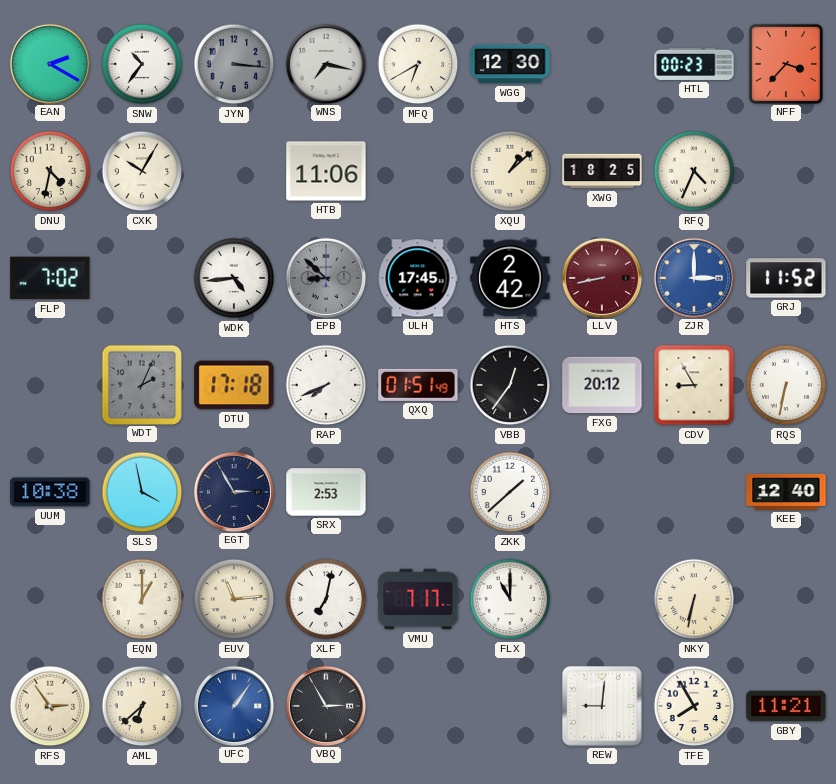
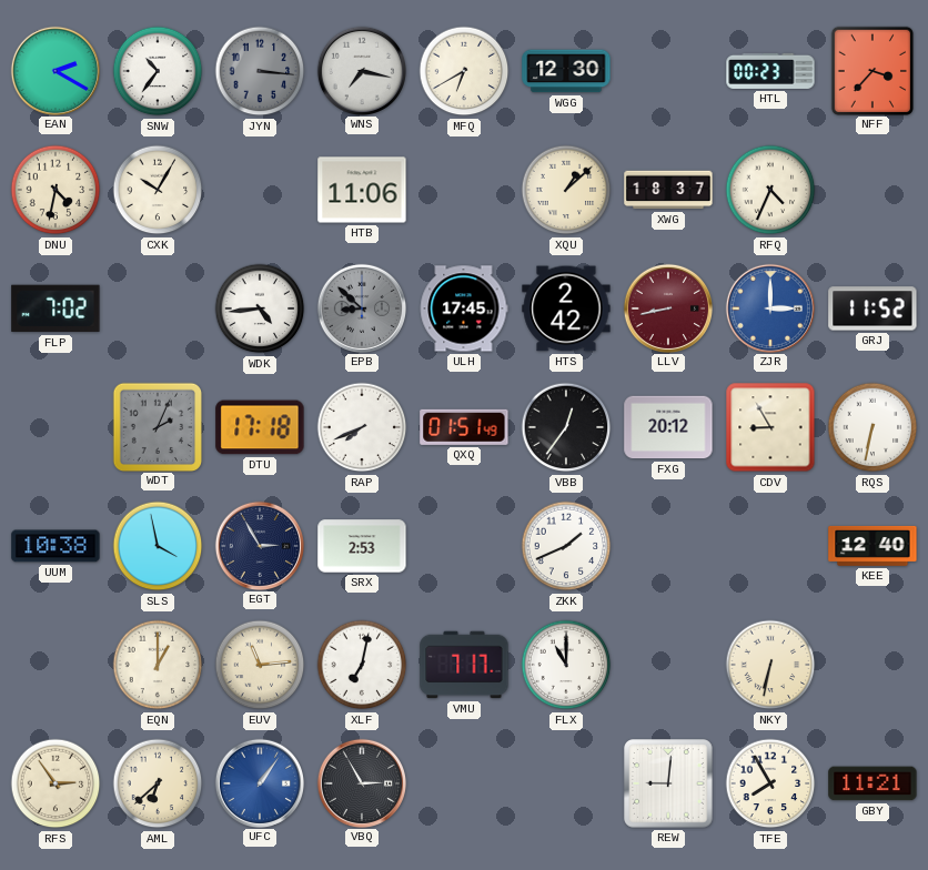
XWG: 18:25 -> 18:37 (668, 190)
ZKK: 1:38 -> 1:41 (566, 546)
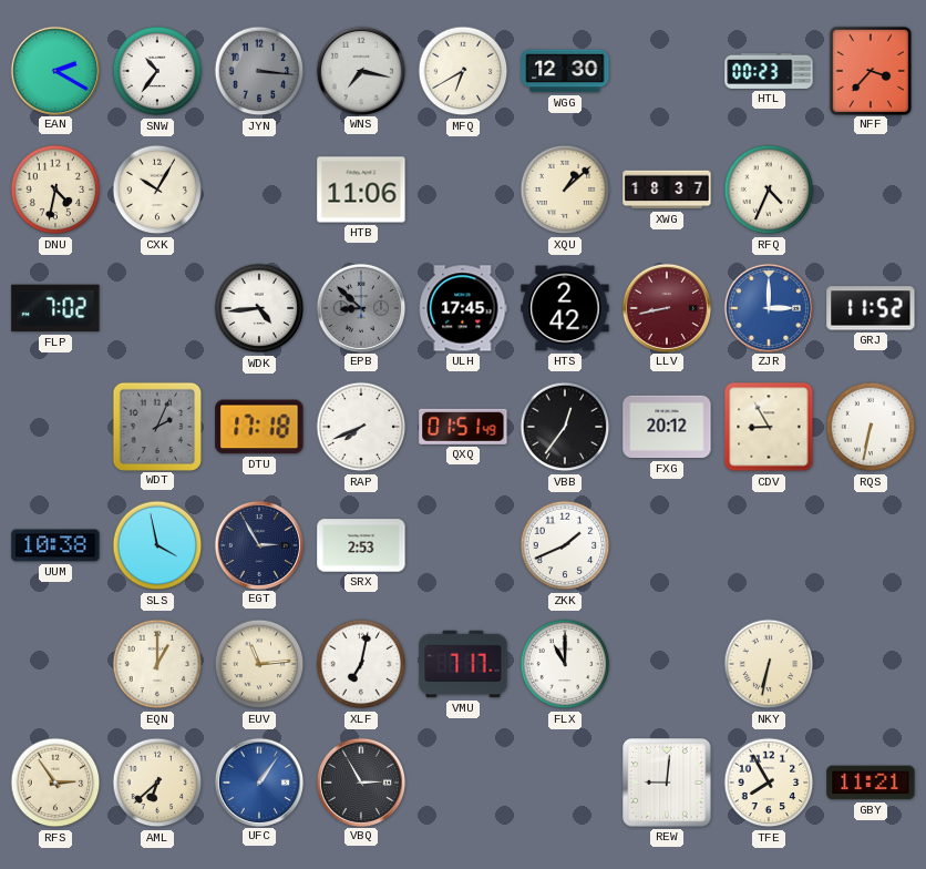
KEE: 12:40 -> none (872, 546)
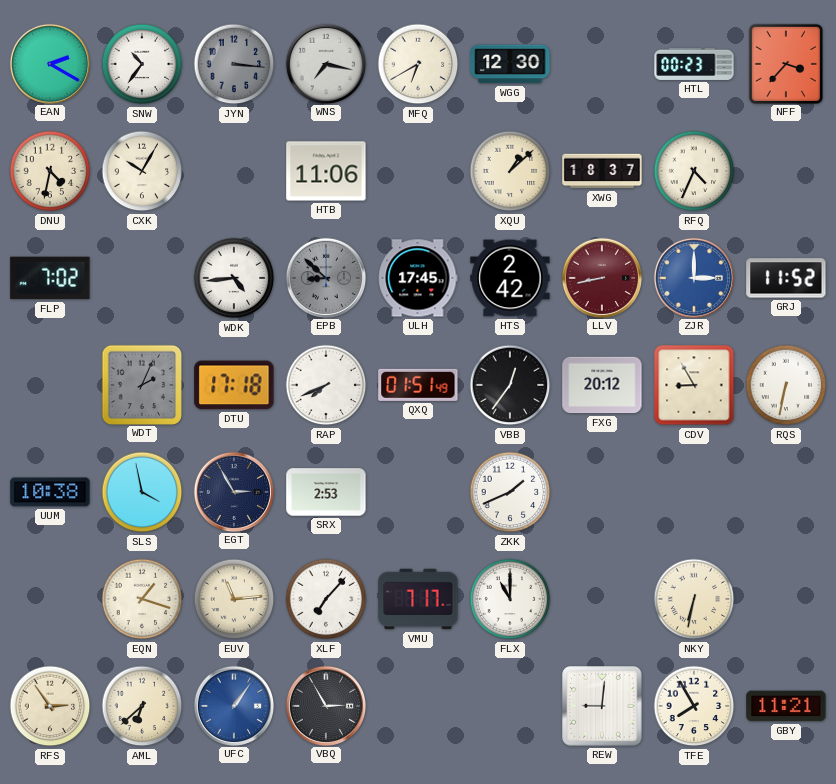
EQN: 1:00 -> 1:18 (142, 599)
XLF: 7:02 -> 7:07 (326, 599)
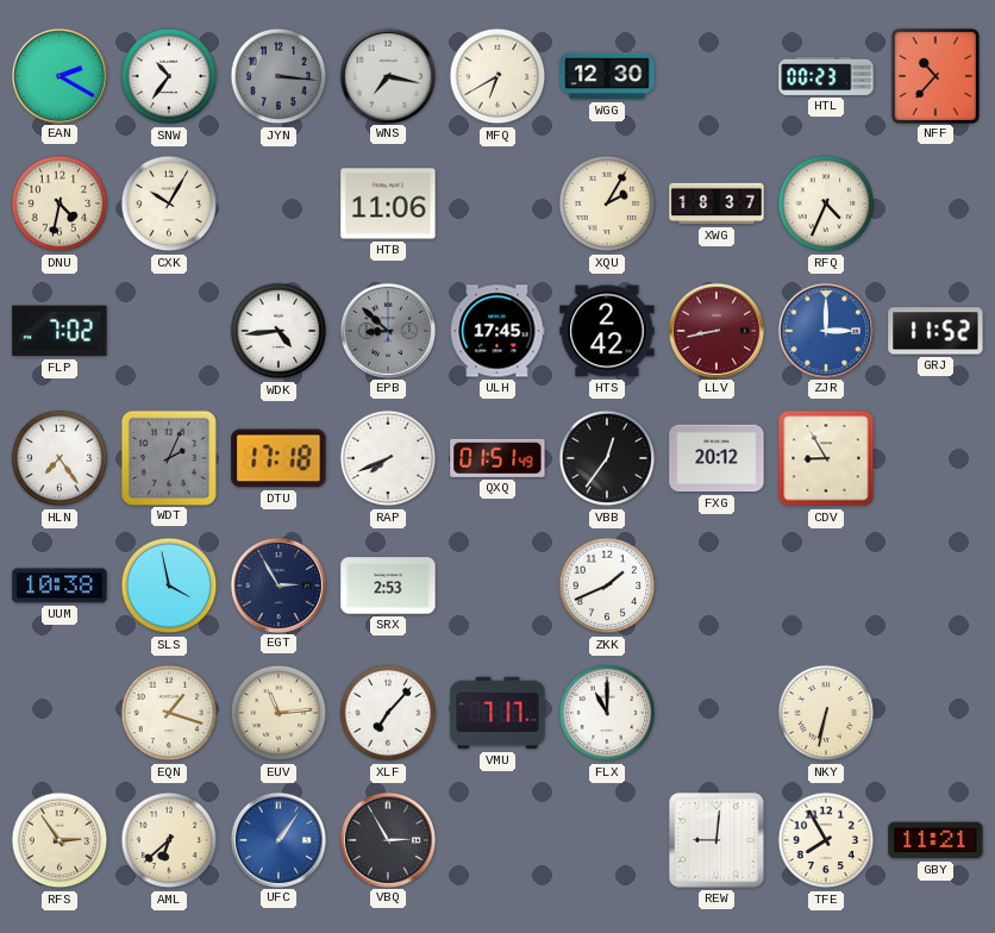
NFF: 3:37 -> 10:37 (934, 75)
XQU: 1:08 -> 2:05 (607, 203)
HLN: none -> 7:24 (60, 458)
RQS: 6:32 -> none (786, 385)
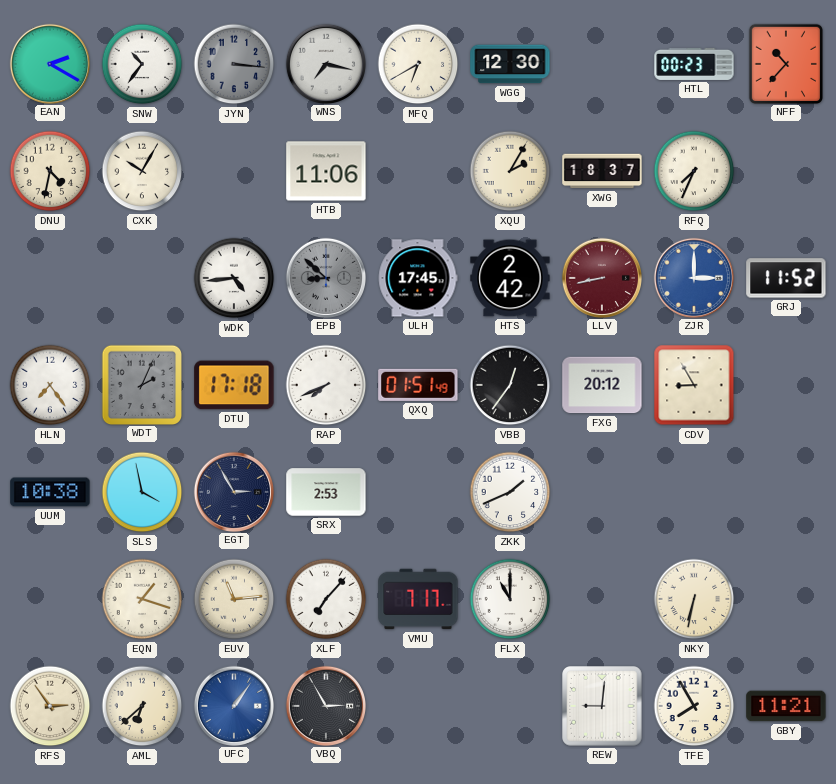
RFQ: 4:34 -> 7:34 (694, 171)
FLP: 7:02 -> none (60, 331)
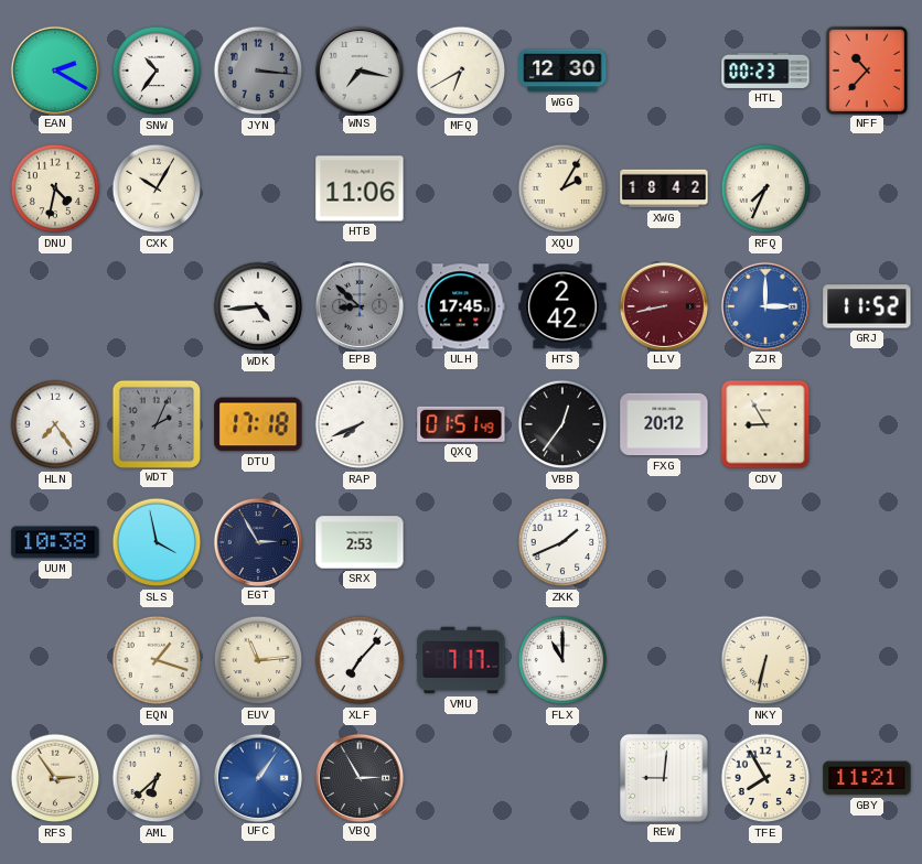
XWG: 18:37 -> 18:42 (664, 188)
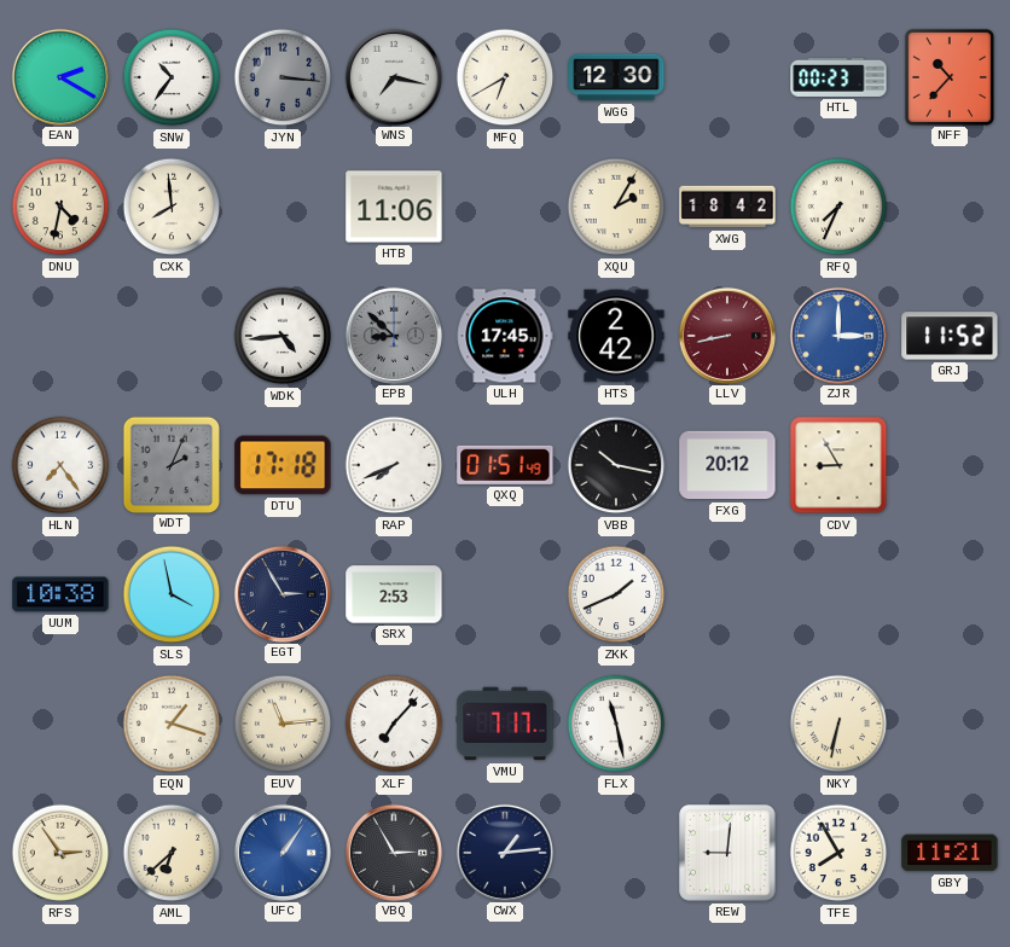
CXK: 10:05 -> 7:59 (172, 207)
VBB: 12:36 -> 10:17 (616, 465)
FLX: 11:00 -> 11:28 (616, 724)
CWX: none -> 1:14 (504, 852)
